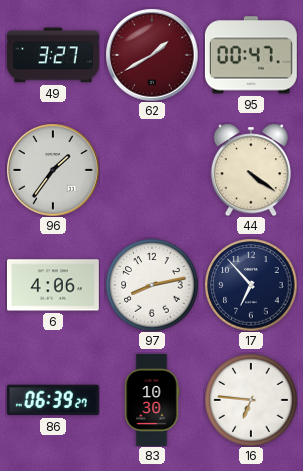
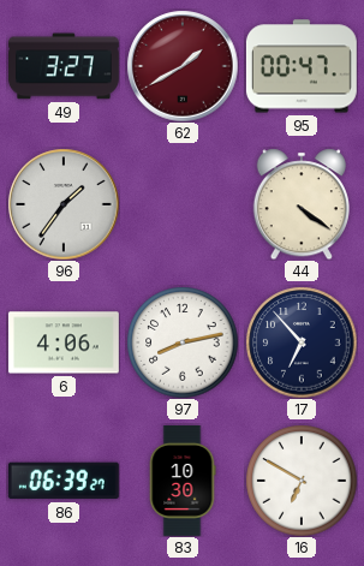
16: 6:46 -> 6:50 (302, 481)
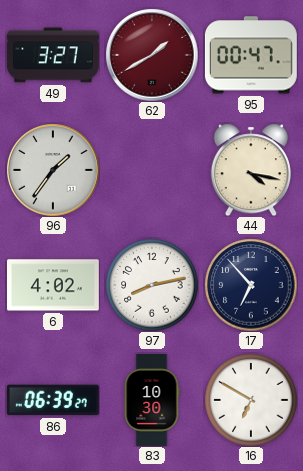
44: 4:21 -> 4:17 (251, 170)
6: 4:06 -> 4:02 (53, 285)
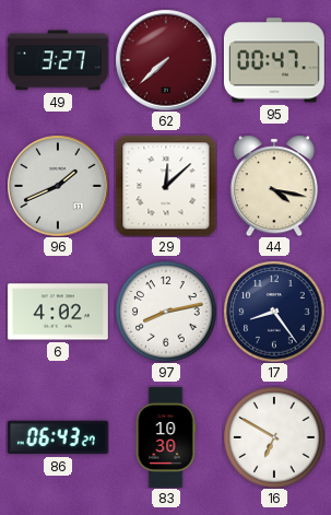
62: 1:40 -> 7:38 (166, 60)
96: 1:36 -> 1:41 (58, 186)
29: none -> 12:08 (166, 186)
17: 6:53 -> 8:24 (274, 312)
86: 06:39 -> 06:43 (58, 437)
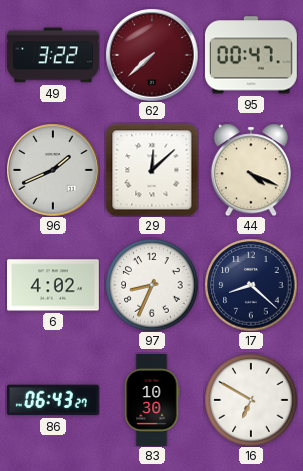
49: 3:27 -> 3:22 (53, 55)
44: 4:17 -> 4:19 (251, 170)
97: 8:13 -> 8:34 (152, 285)
17: 8:24 -> 8:22 (251, 285)
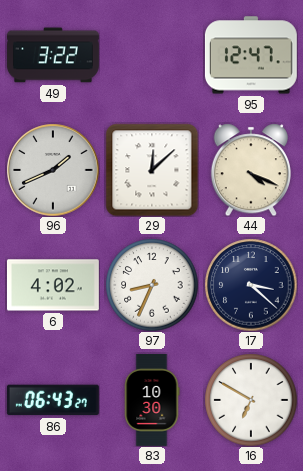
62: 7:38 -> none (152, 55)
95: 00:47 -> 12:47 (251, 55)
17: 8:22 -> 3:22 (251, 285)
